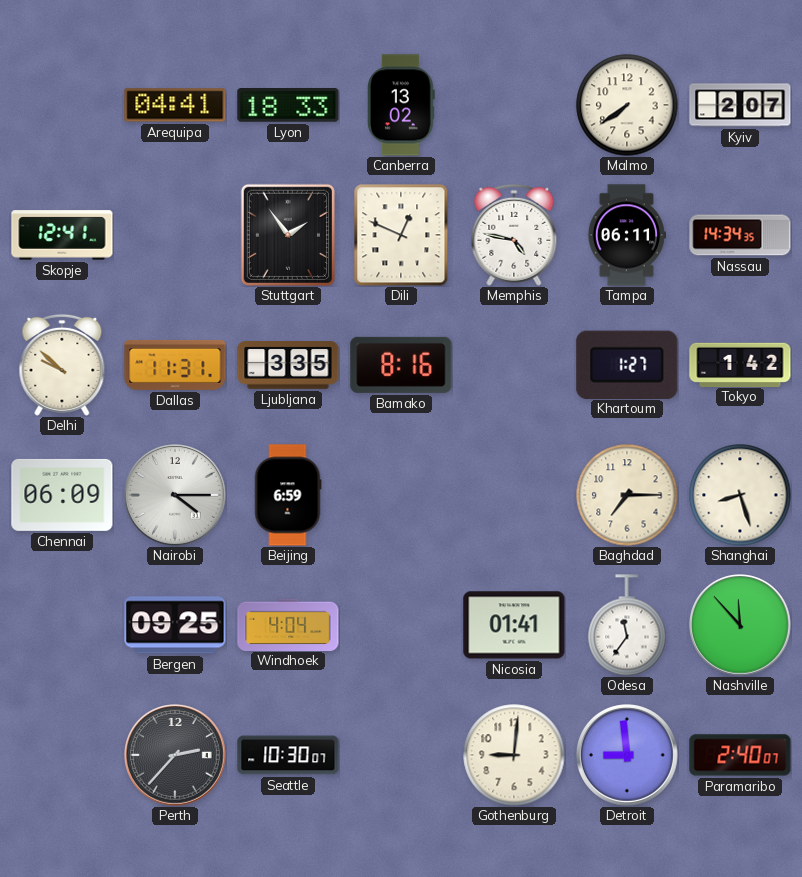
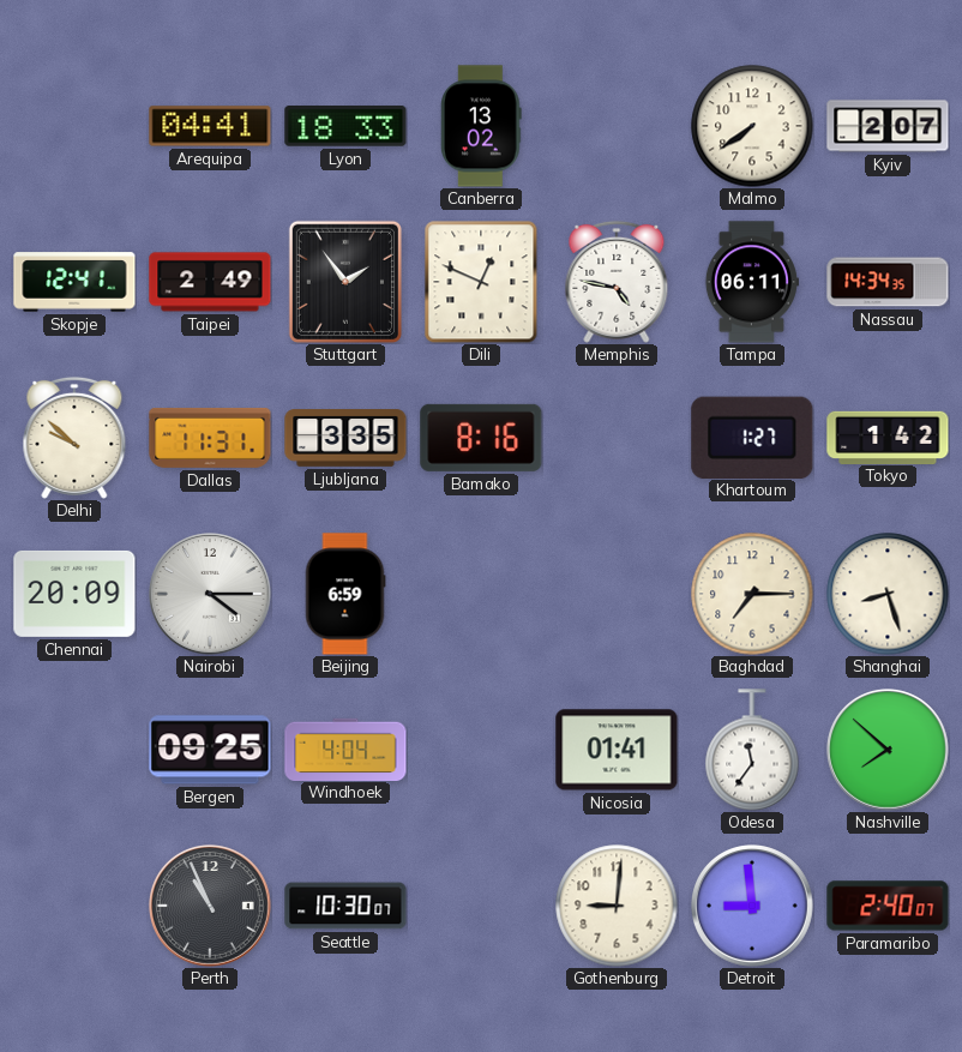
Taipei: none -> 2:49 (210, 282)
Chennai: 06:09 -> 20:09 (74, 594)
Nashville: 11:53 -> 7:52 (889, 751)
Perth: 2:37 -> 10:56 (211, 907)
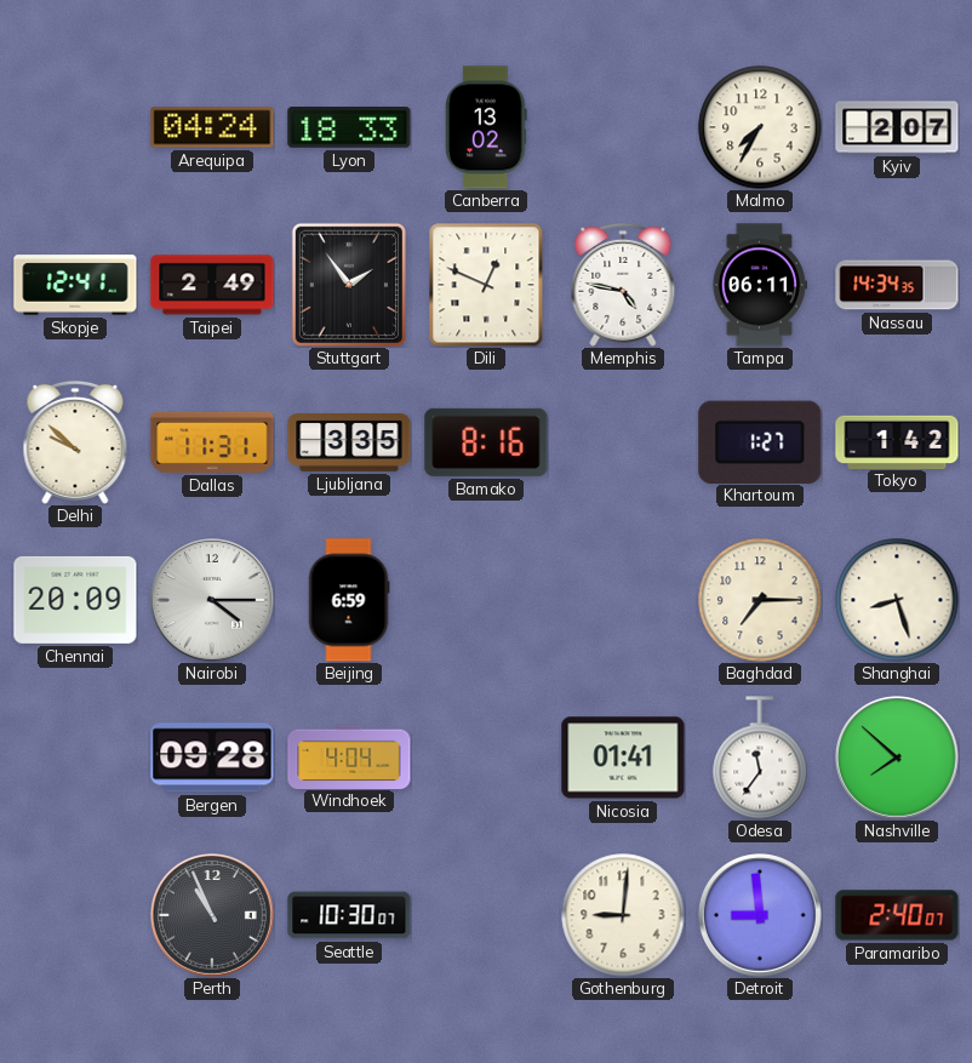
Arequipa: 04:41 -> 04:24 (212, 127)
Malmo: 7:39 -> 7:35 (760, 127)
Bergen: 09:25 -> 09:28 (212, 758)
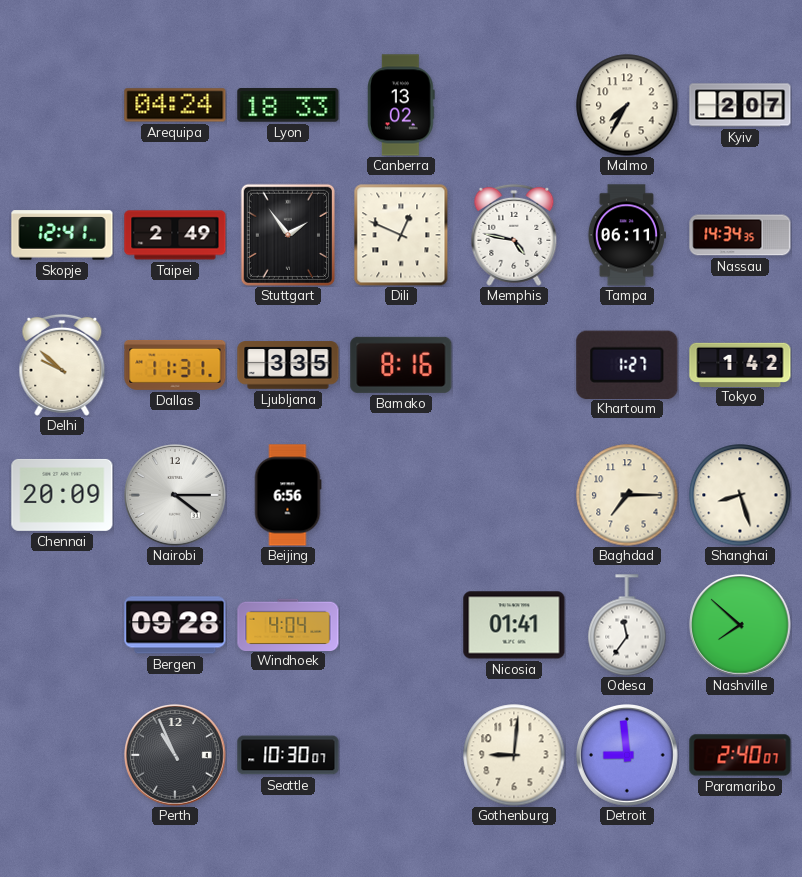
Beijing: 6:59 -> 6:56 (288, 495)
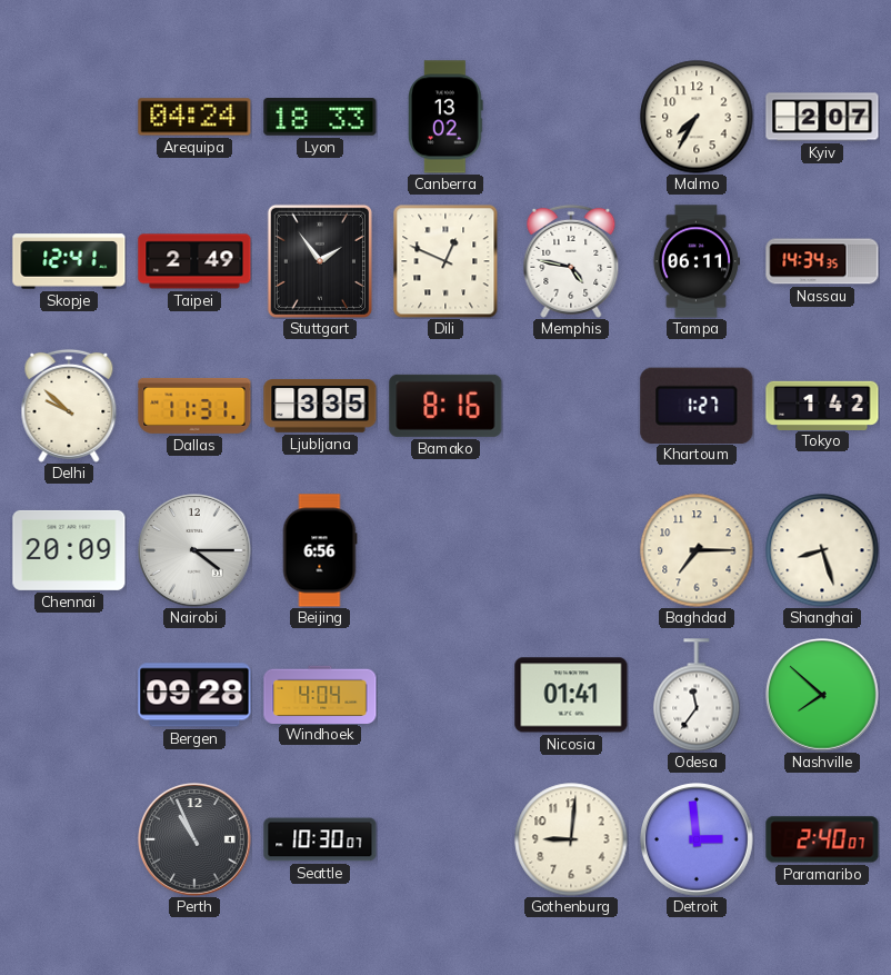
Detroit: 8:59 -> 2:59 (698, 840)
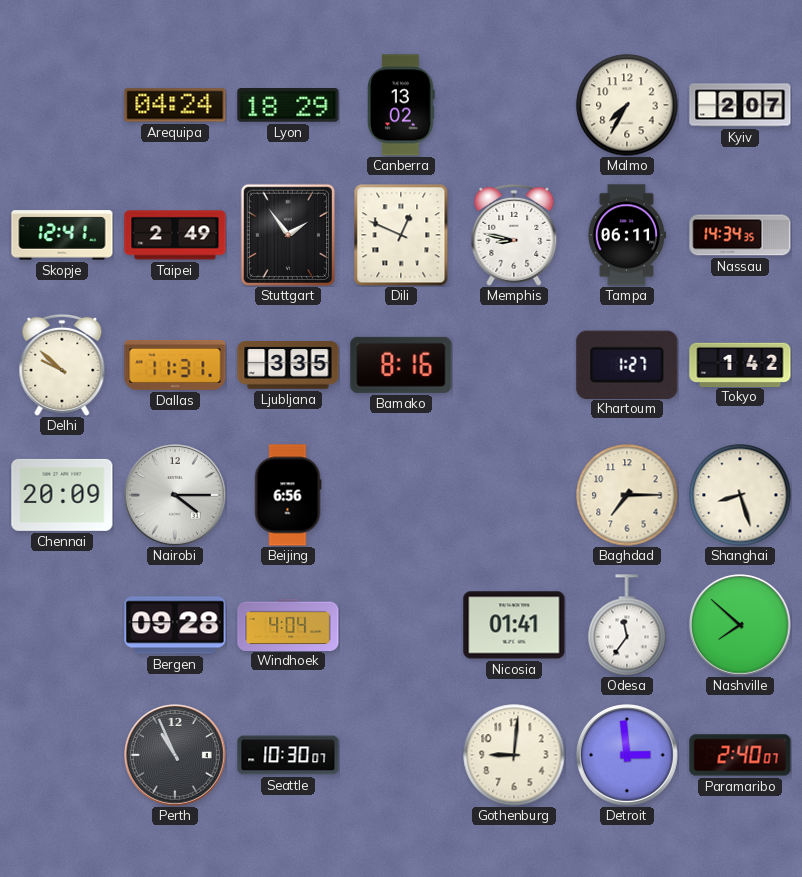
Lyon: 18:33 -> 18:29 (288, 106)
Memphis: 4:47 -> 8:47 (514, 235)
